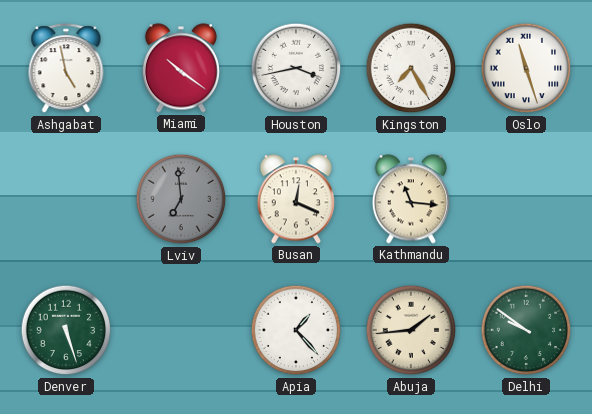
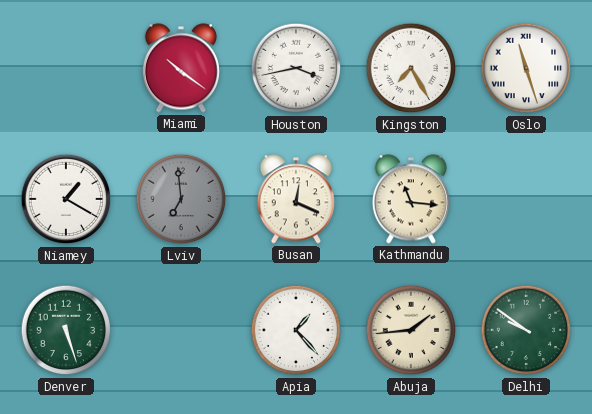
Ashgabat: 4:58 -> none (66, 69)
Niamey: none -> 1:20 (66, 199)
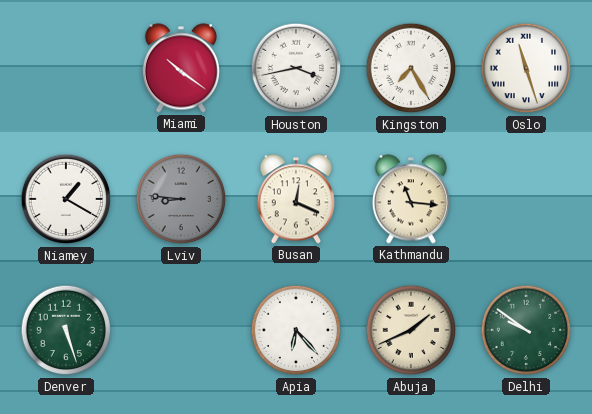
Lviv: 6:59 -> 8:46 (181, 199)
Apia: 1:23 -> 6:23 (296, 330)
Abuja: 1:44 -> 1:41 (411, 330)
